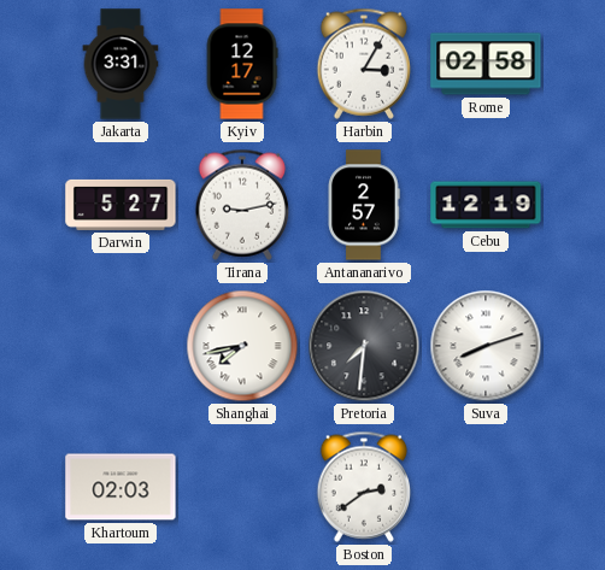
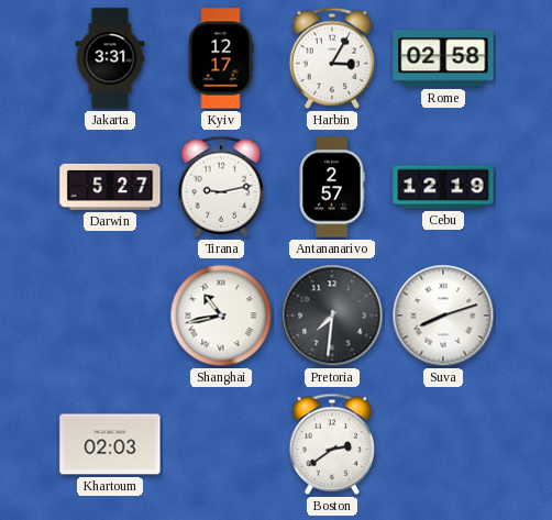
Shanghai: 7:43 -> 10:43 (221, 316)
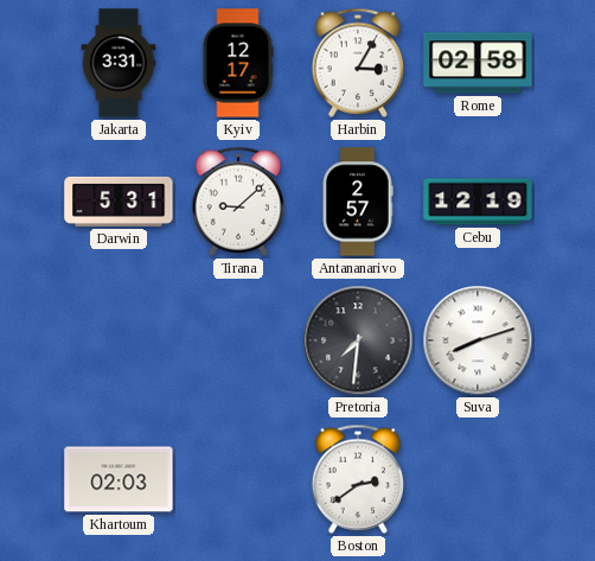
Darwin: 5:27 -> 5:31 (119, 202)
Tirana: 9:13 -> 9:08 (238, 202)
Shanghai: 10:43 -> none (221, 316)
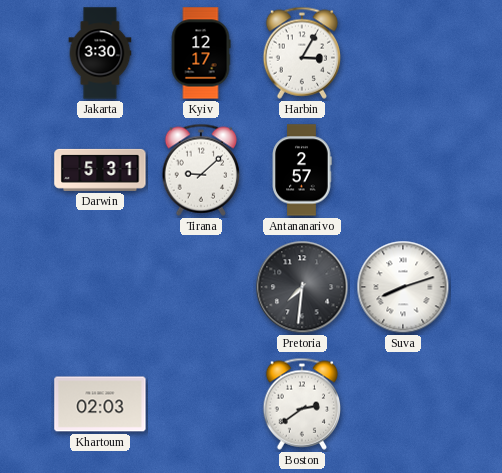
Jakarta: 3:31 -> 3:30 (100, 53)
Rome: 02:58 -> none (478, 63)
Cebu: 12:19 -> none (478, 202)
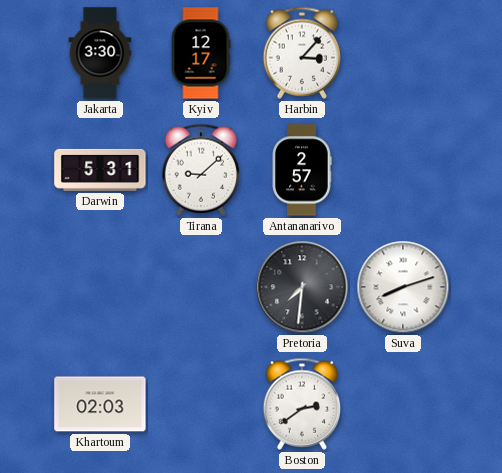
Harbin: 3:05 -> 3:07 (302, 53)
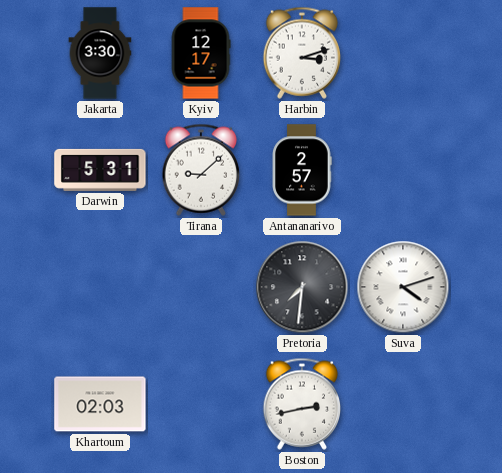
Harbin: 3:07 -> 3:12 (302, 53)
Suva: 8:12 -> 4:12 (403, 287)
Boston: 2:39 -> 2:43 (302, 404)
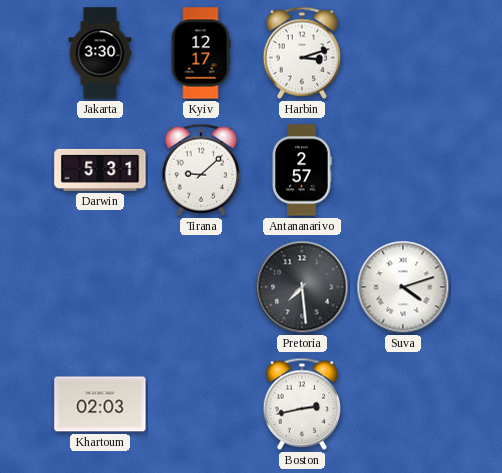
Pretoria: 7:31 -> 7:29 (302, 287)
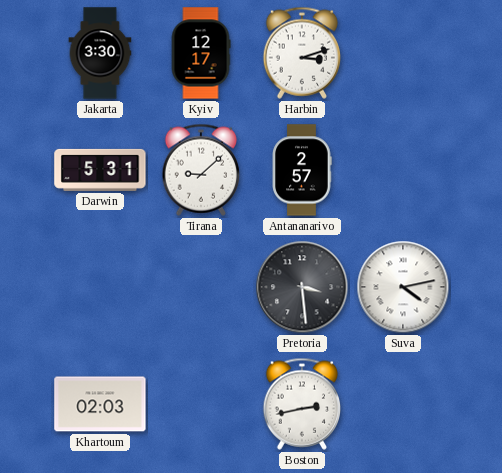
Pretoria: 7:29 -> 3:29 (302, 287)
Suva: 4:12 -> 4:13 (403, 287)
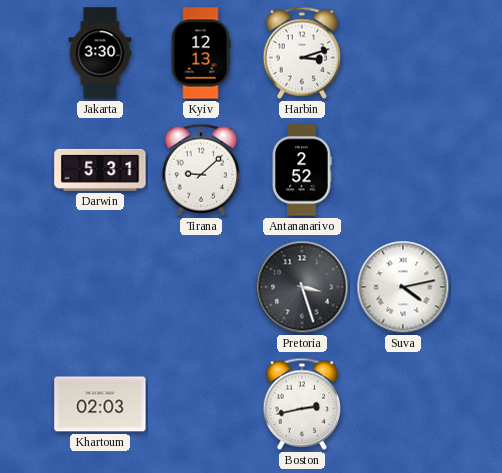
Kyiv: 12:17 -> 12:13 (201, 53)
Antananarivo: 2:57 -> 2:52 (302, 170)
Pretoria: 3:29 -> 3:27 (302, 287)
